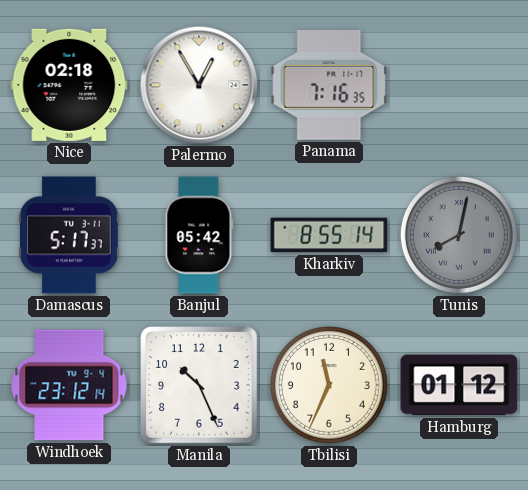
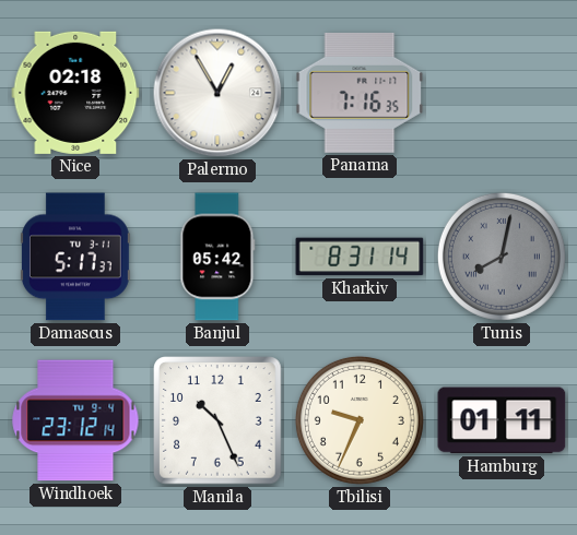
Kharkiv: 8:55 -> 8:31 (360, 257)
Tbilisi: 11:34 -> 9:34 (360, 420)
Hamburg: 01:12 -> 01:11 (502, 420)
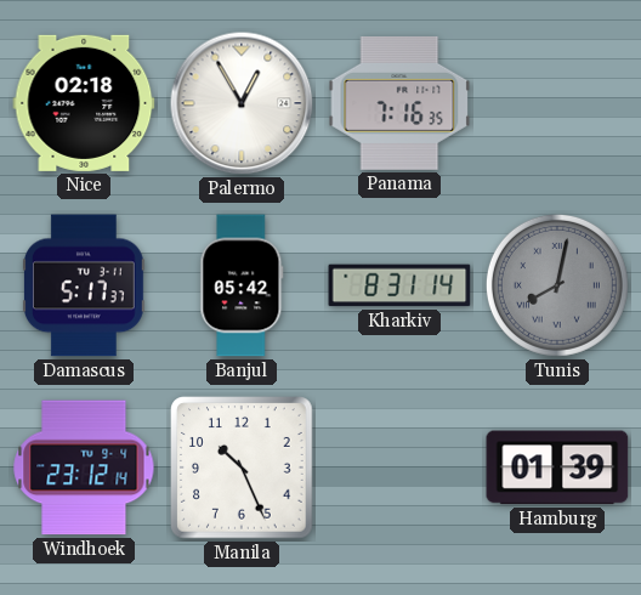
Tbilisi: 9:34 -> none (360, 420)
Hamburg: 01:11 -> 01:39 (557, 467)
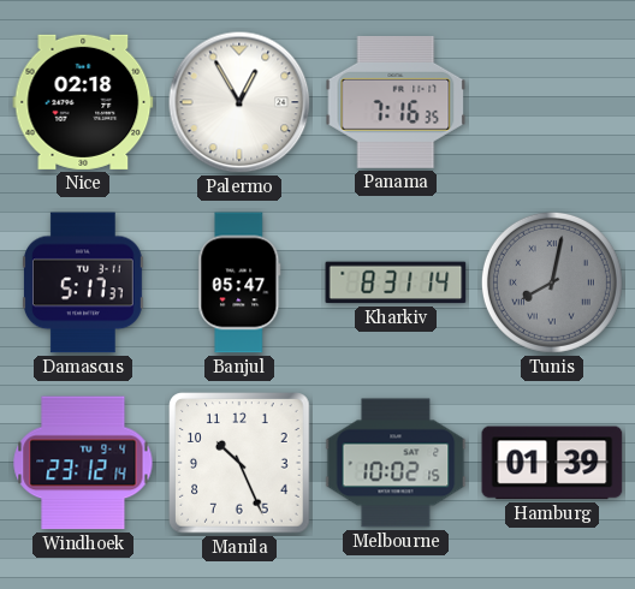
Banjul: 05:42 -> 05:47 (239, 282)
Melbourne: none -> 10:02 (396, 463)
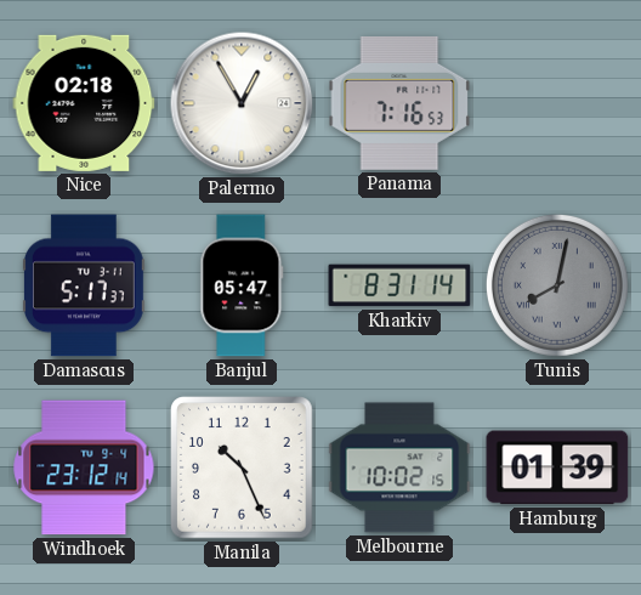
Panama: 7:16:35 -> 7:16:53 (399, 103)
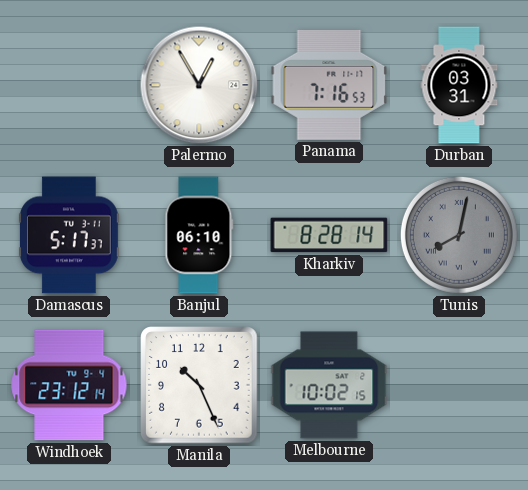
Nice: 02:18 -> none (84, 103)
Durban: none -> 03:31 (459, 85)
Banjul: 05:47 -> 06:10 (199, 235)
Kharkiv: 8:31 -> 8:28 (329, 235)
Hamburg: 01:39 -> none (557, 467)
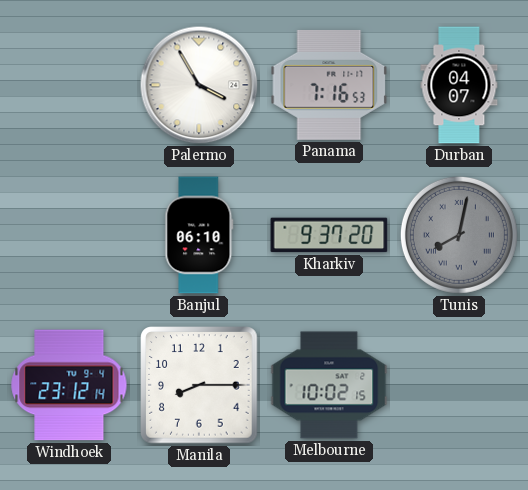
Palermo: 12:55 -> 3:55 (199, 85)
Durban: 03:31 -> 04:07 (459, 85)
Damascus: 5:17 -> none (69, 235)
Kharkiv: 8:28 -> 9:37 (329, 235)
Manila: 10:26 -> 8:15 (199, 385)
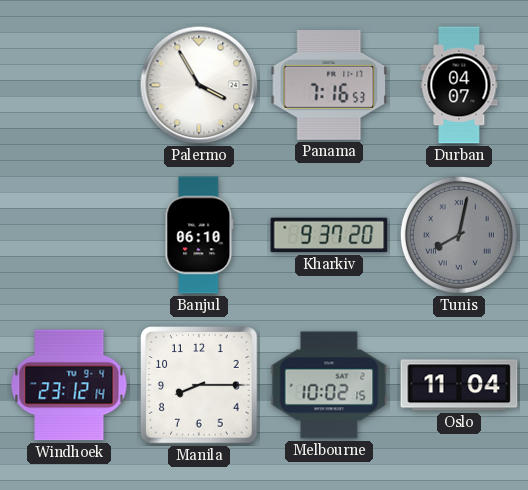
Oslo: none -> 11:04 (459, 385)
